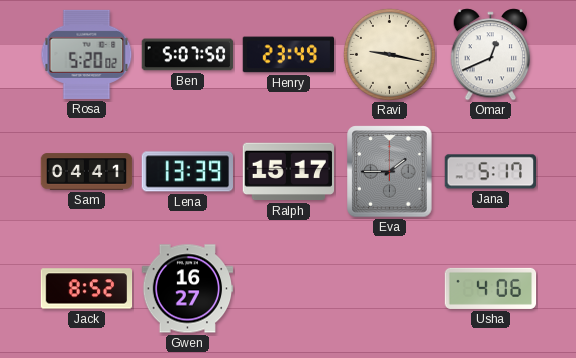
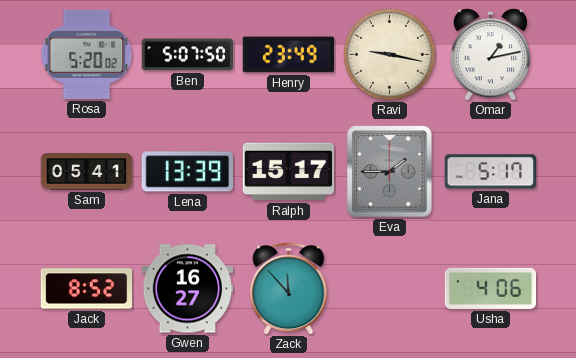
Omar: 12:41 -> 1:13 (491, 55)
Sam: 04:41 -> 05:41 (87, 172)
Zack: none -> 11:53 (289, 289)
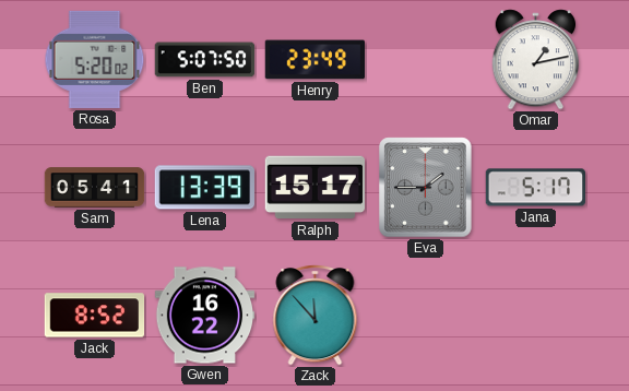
Ravi: 9:17 -> none (389, 54)
Gwen: 16:27 -> 16:22 (205, 316)
Usha: 4:06 -> none (491, 288)
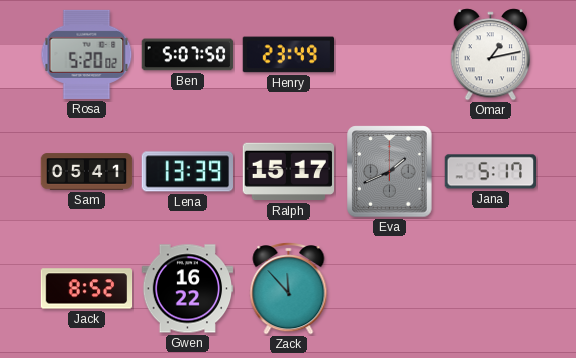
Eva: 1:45 -> 1:41 (390, 172)
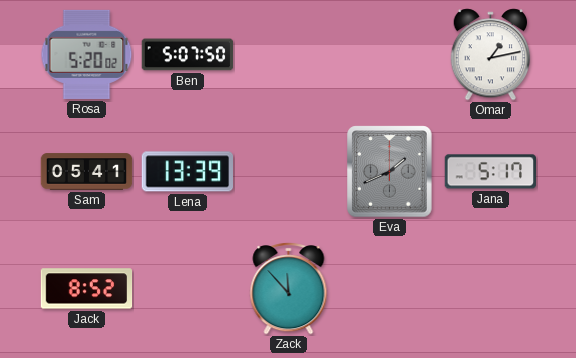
Henry: 23:49 -> none (288, 55)
Ralph: 15:17 -> none (288, 172)
Gwen: 16:22 -> none (188, 289)
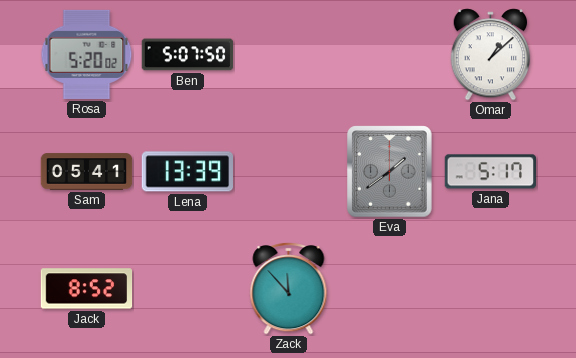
Omar: 1:13 -> 1:08 (491, 55)
Eva: 1:41 -> 1:39 (390, 172)
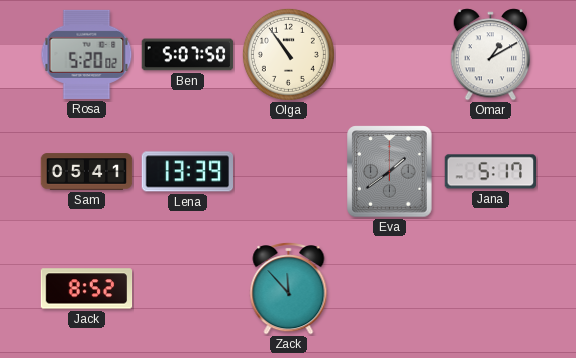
Olga: none -> 10:54 (288, 54)
Omar: 1:08 -> 1:10 (491, 55)
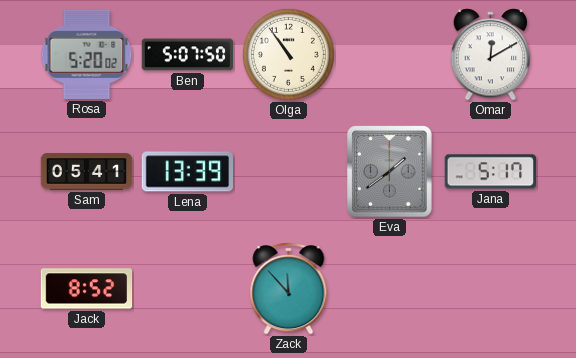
Omar: 1:10 -> 12:10 (491, 55)
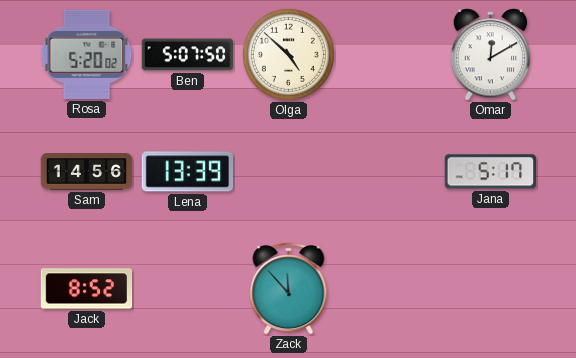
Olga: 10:54 -> 4:52 (288, 54)
Sam: 05:41 -> 14:56 (87, 172)
Eva: 1:39 -> none (390, 172)
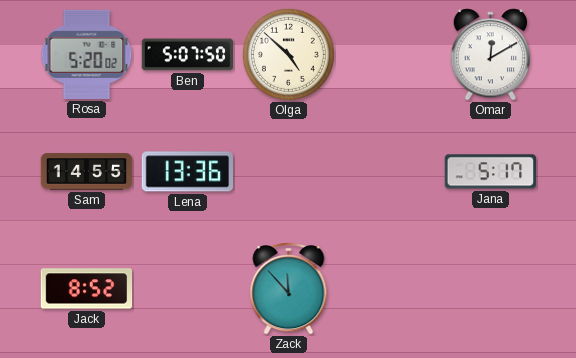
Sam: 14:56 -> 14:55 (87, 172)
Lena: 13:39 -> 13:36 (187, 172)
